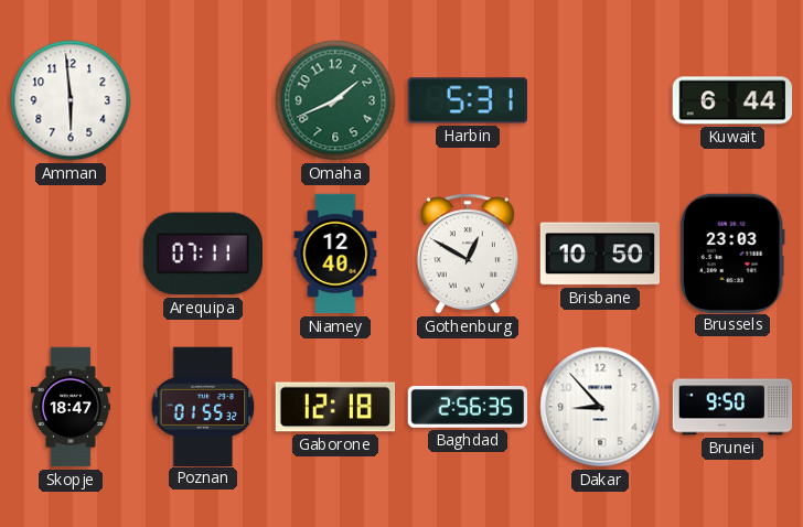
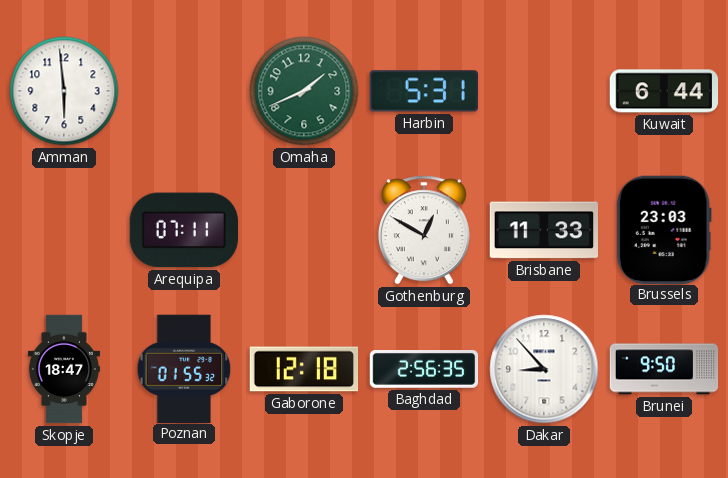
Niamey: 12:40 -> none (335, 254)
Brisbane: 10:50 -> 11:33 (543, 230)
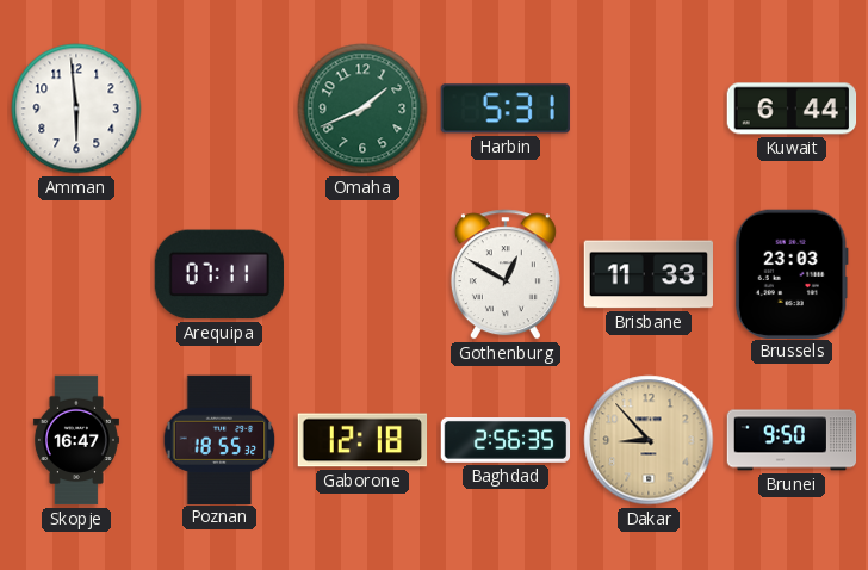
Skopje: 18:47 -> 16:47 (76, 440)
Poznan: 01:55 -> 18:55 (219, 439)
Dakar dial: white -> champagne (649, 440)
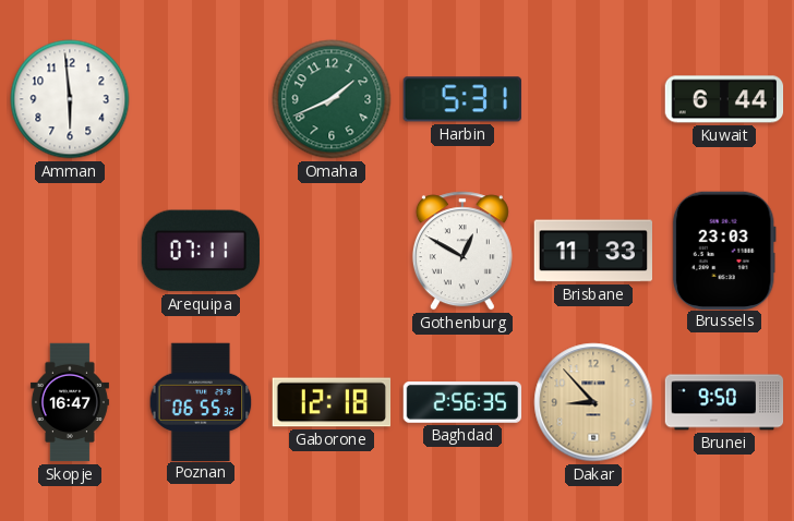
Poznan: 18:55 -> 06:55 (201, 401)
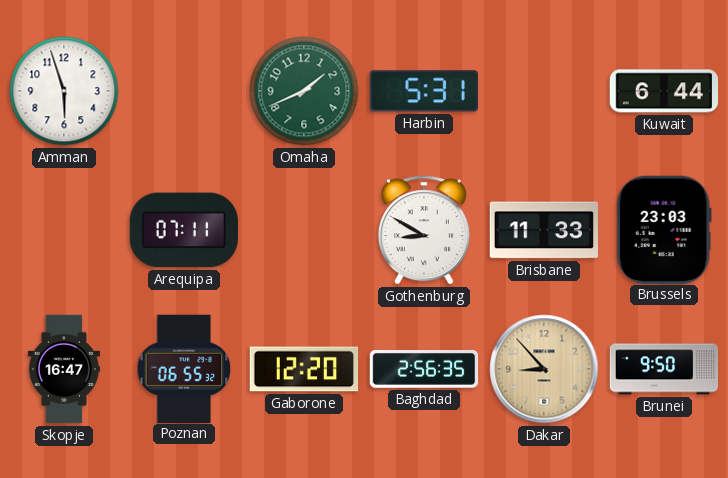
Amman: 5:59 -> 5:57 (64, 91)
Gothenburg: 12:50 -> 8:50 (424, 230)
Gaborone: 12:18 -> 12:20 (304, 369)
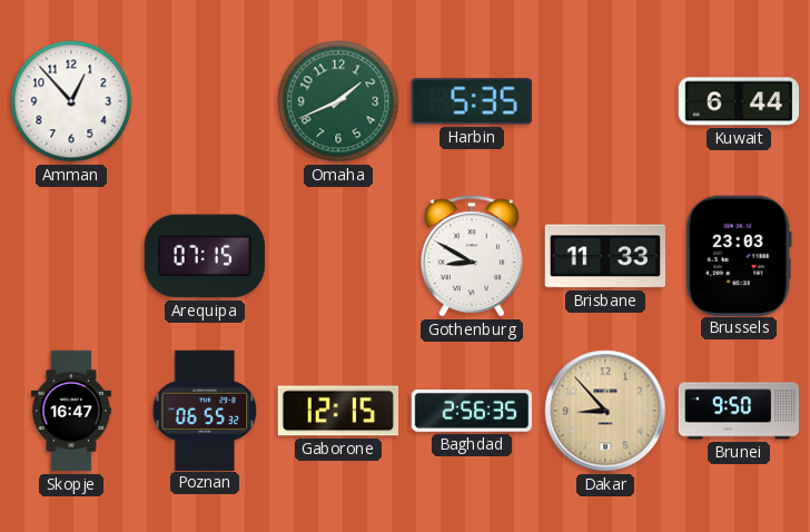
Amman: 5:57 -> 12:53 (71, 101)
Harbin: 5:31 -> 5:35 (472, 101)
Arequipa: 07:11 -> 07:15 (205, 256)
Gaborone: 12:20 -> 12:15 (338, 411)
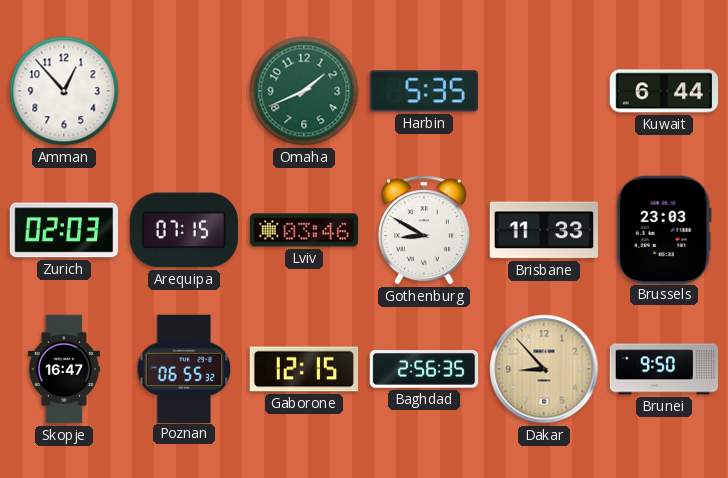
Zurich: none -> 02:03 (63, 230)
Lviv: none -> 03:46 (304, 230)
